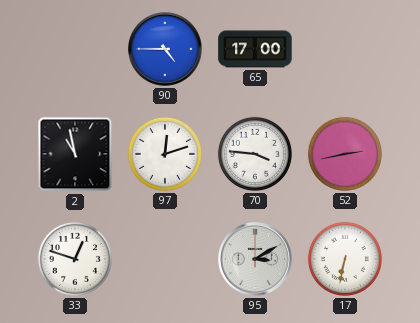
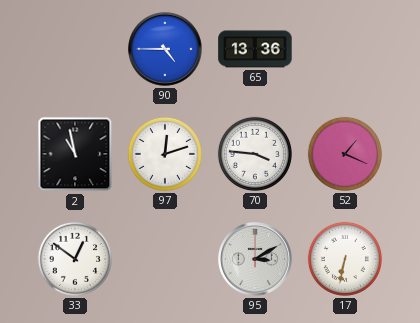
65: 17:00 -> 13:36 (255, 49)
52: 2:43 -> 1:19 (345, 154)
33: 12:48 -> 12:51 (75, 259)
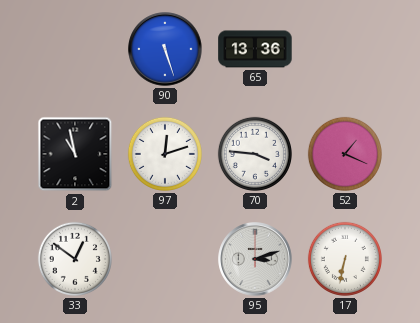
90: 4:45 -> 5:27 (165, 49)
95: 3:10 -> 3:12 (255, 259)
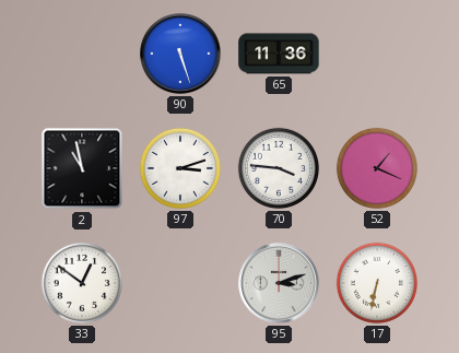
65: 13:36 -> 11:36 (279, 54)
97: 12:12 -> 3:12 (180, 168)
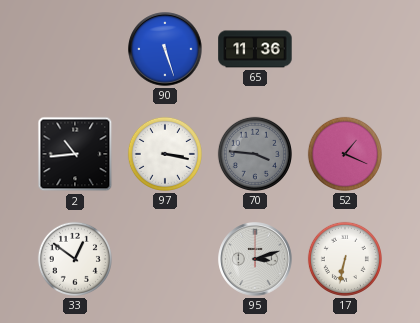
2: 10:58 -> 10:44 (75, 154)
97: 3:12 -> 3:17 (165, 154)
70 dial: white -> grey (255, 154)
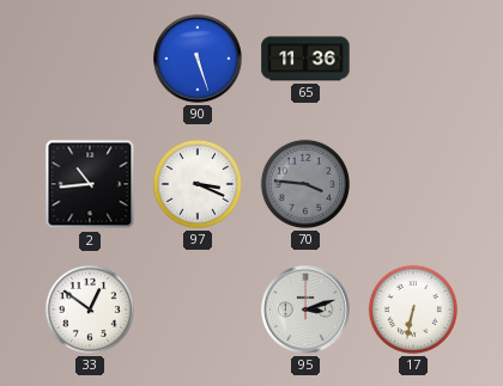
97: 3:17 -> 3:19 (198, 184)
52: 1:19 -> none (345, 154)
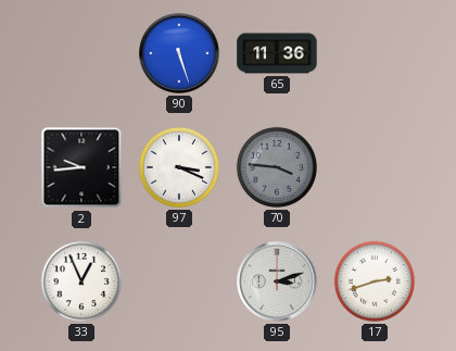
2: 10:44 -> 9:44 (81, 167)
33: 12:51 -> 12:56 (81, 281)
17: 6:32 -> 2:42 (375, 281)
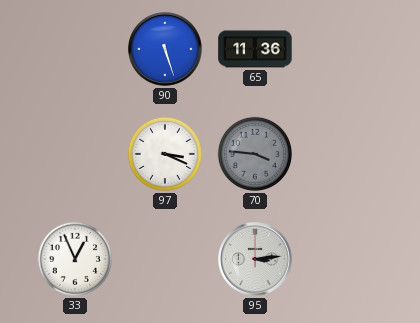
2: 9:44 -> none (81, 167)
95: 3:12 -> 3:14 (255, 259)
17: 2:42 -> none (375, 281)
